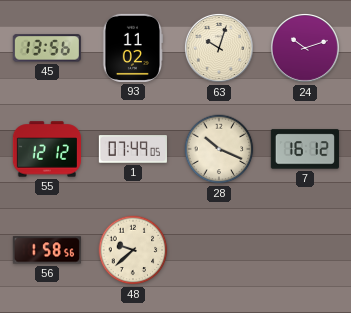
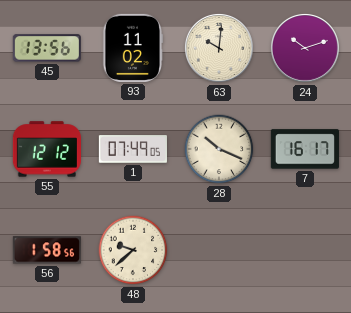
63: 10:03 -> 10:01 (219, 48)
7: 16:12 -> 16:17 (305, 149)
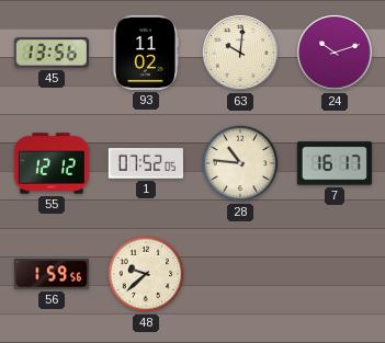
1: 07:49 -> 07:52 (146, 163)
28: 10:19 -> 10:46 (240, 163)
56: 1:58 -> 1:59 (52, 274)
